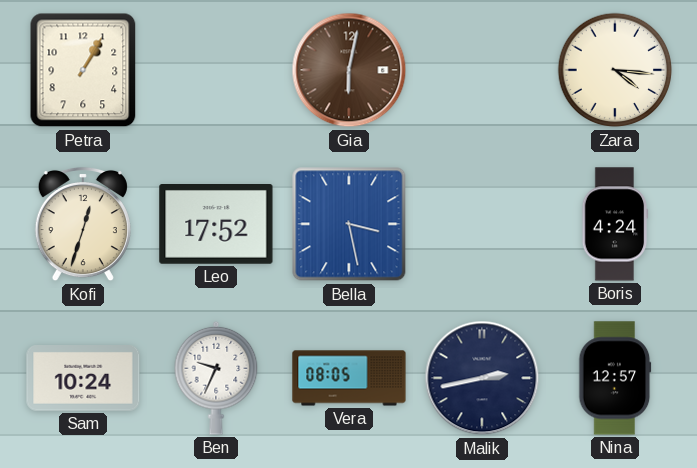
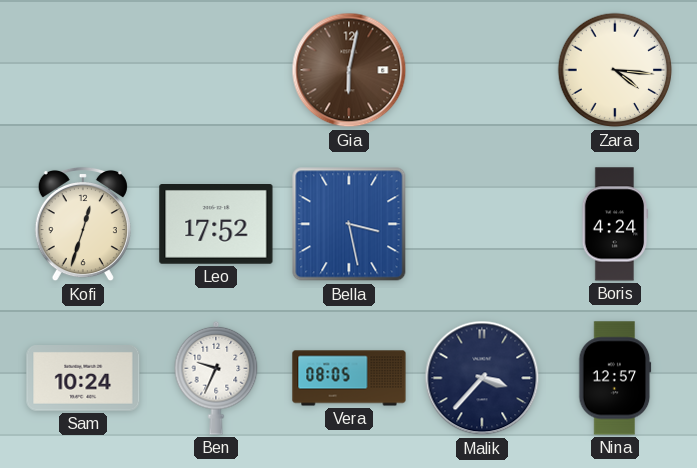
Petra: 1:05 -> none (83, 70)
Malik: 2:43 -> 3:37 (482, 378)
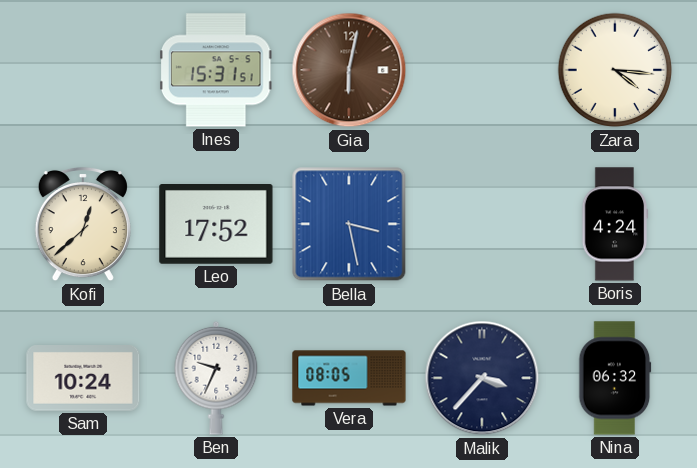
Ines: none -> 15:31 (216, 70)
Kofi: 12:33 -> 12:38 (83, 224)
Nina: 12:57 -> 06:32 (615, 378)
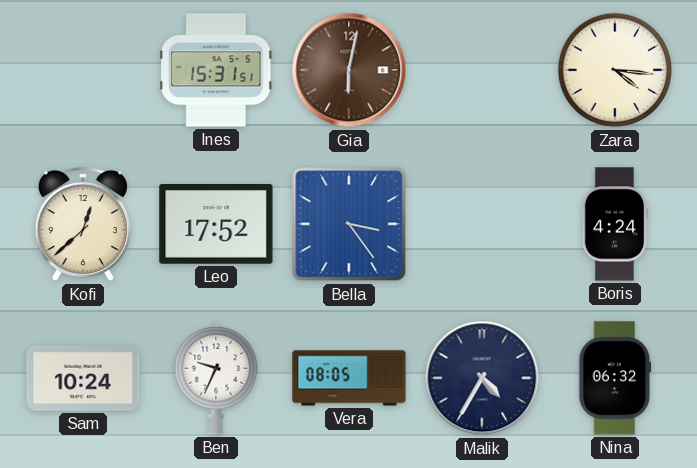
Bella: 3:28 -> 3:24 (349, 224)
Malik: 3:37 -> 4:35 (482, 378)
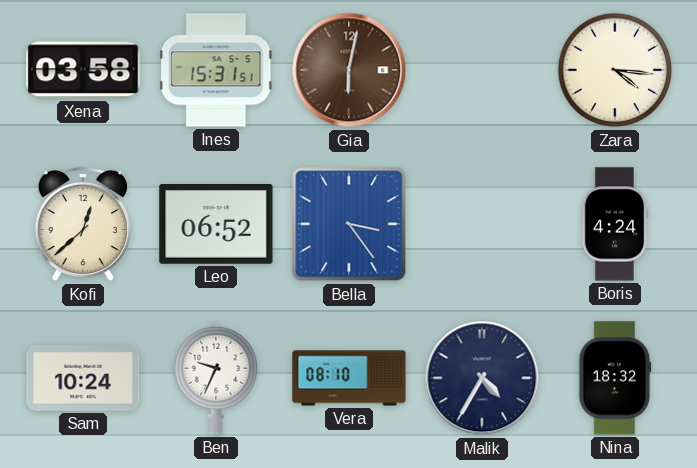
Xena: none -> 03:58 (83, 70)
Leo: 17:52 -> 06:52 (216, 225)
Vera: 08:05 -> 08:10 (349, 378)
Nina: 06:32 -> 18:32 (615, 378)
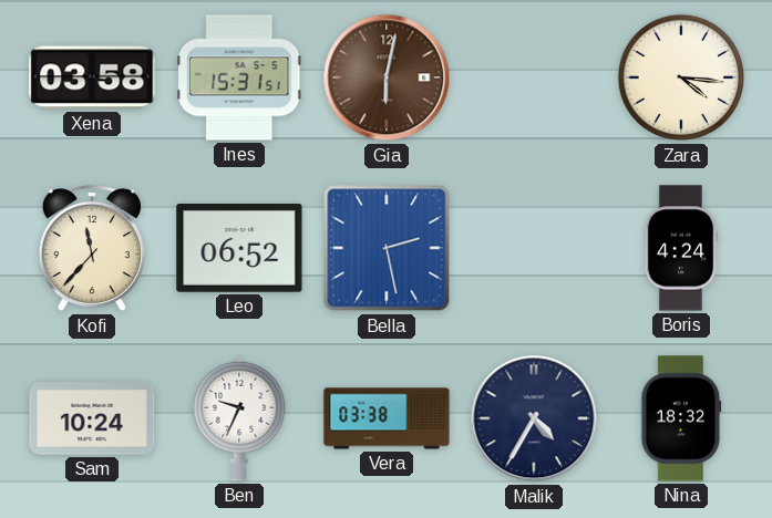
Kofi: 12:38 -> 11:37 (92, 248)
Bella: 3:24 -> 2:28 (387, 248)
Vera: 08:10 -> 03:38 (387, 418)
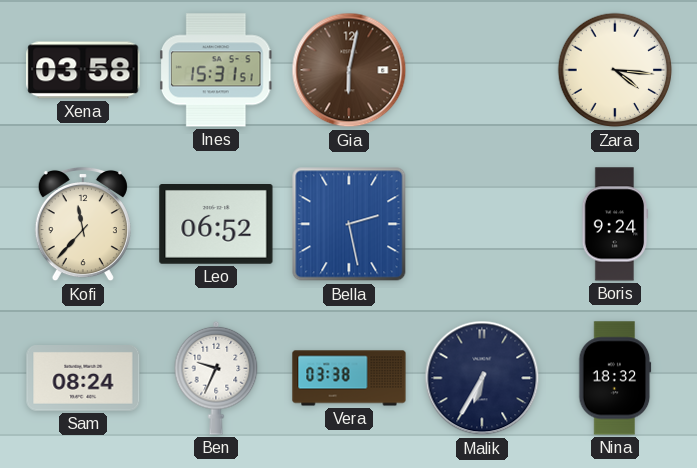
Boris: 4:24 -> 9:24 (615, 224)
Sam: 10:24 -> 08:24 (83, 379)
Malik: 4:35 -> 6:35 (482, 378)
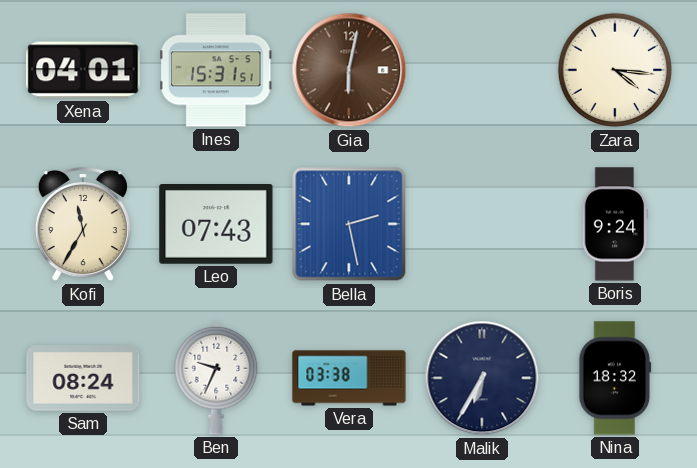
Xena: 03:58 -> 04:01 (83, 70)
Kofi: 11:37 -> 11:35 (83, 224)
Leo: 06:52 -> 07:43 (216, 225)
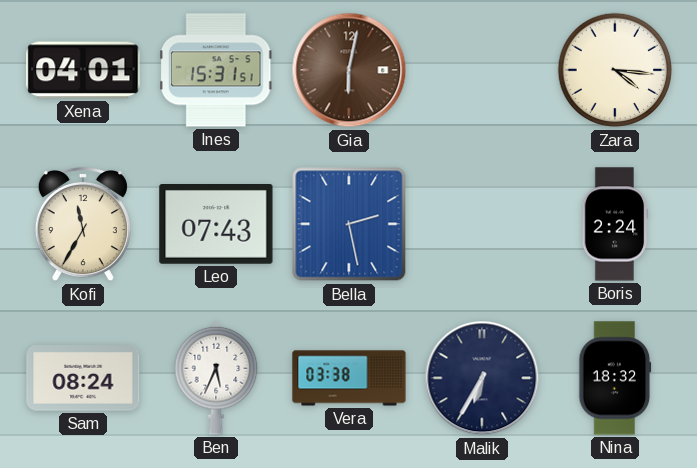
Boris: 9:24 -> 2:24 (615, 224)
Ben: 9:34 -> 5:34 (216, 378)
